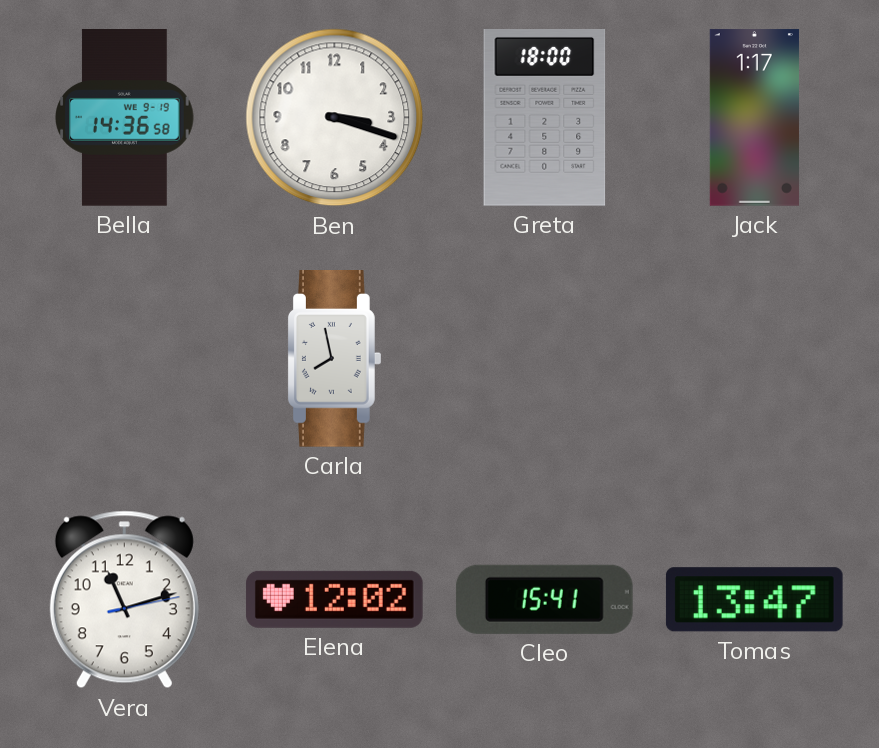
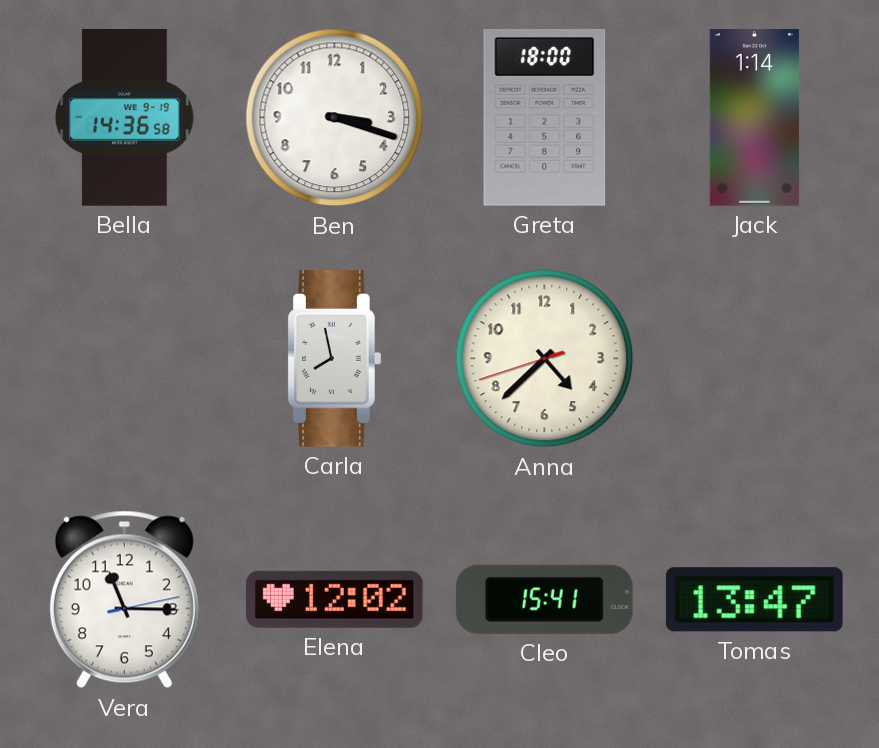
Jack: 1:17 -> 1:14 (754, 118)
Anna: none -> 4:37 (545, 359)
Vera: 11:12 -> 11:15 (124, 600)
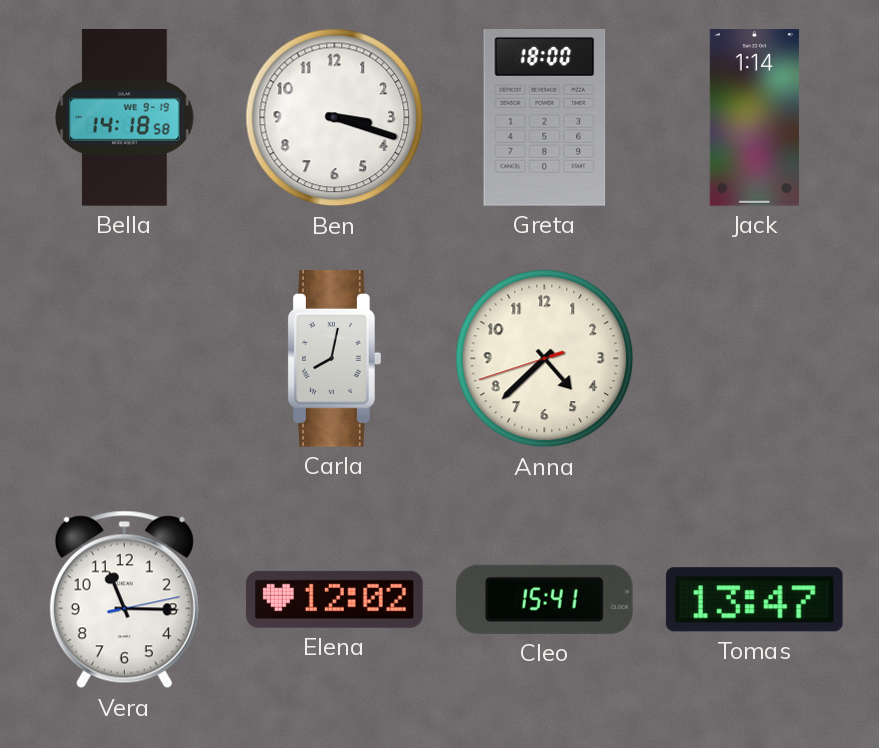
Bella: 14:36 -> 14:18 (125, 118)
Carla: 7:58 -> 8:02 (334, 359)
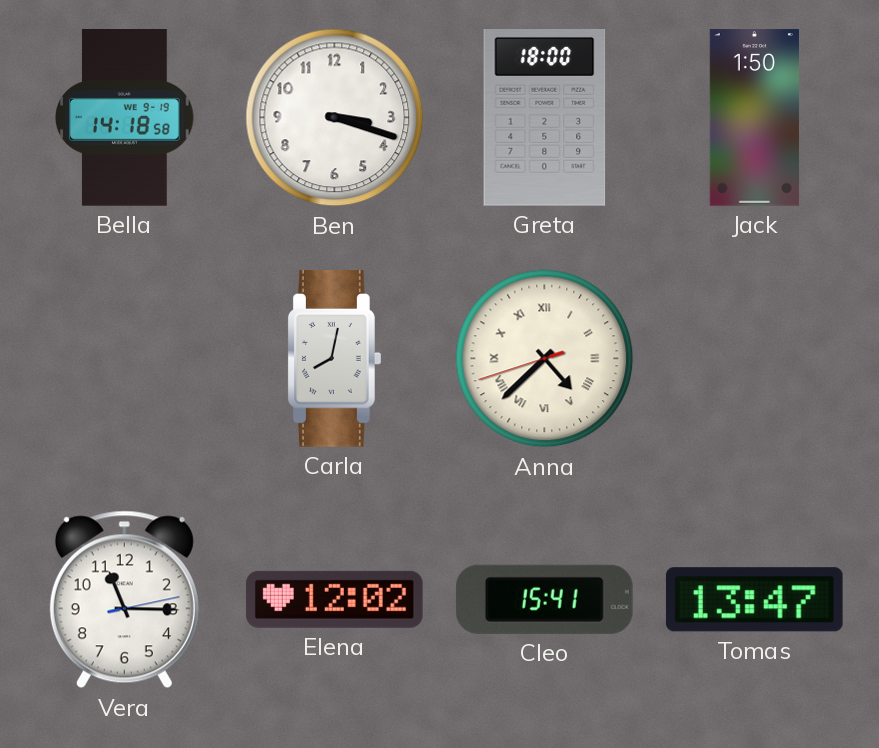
Jack: 1:14 -> 1:50 (754, 118)
Anna numerals: Arabic -> Roman (545, 359)
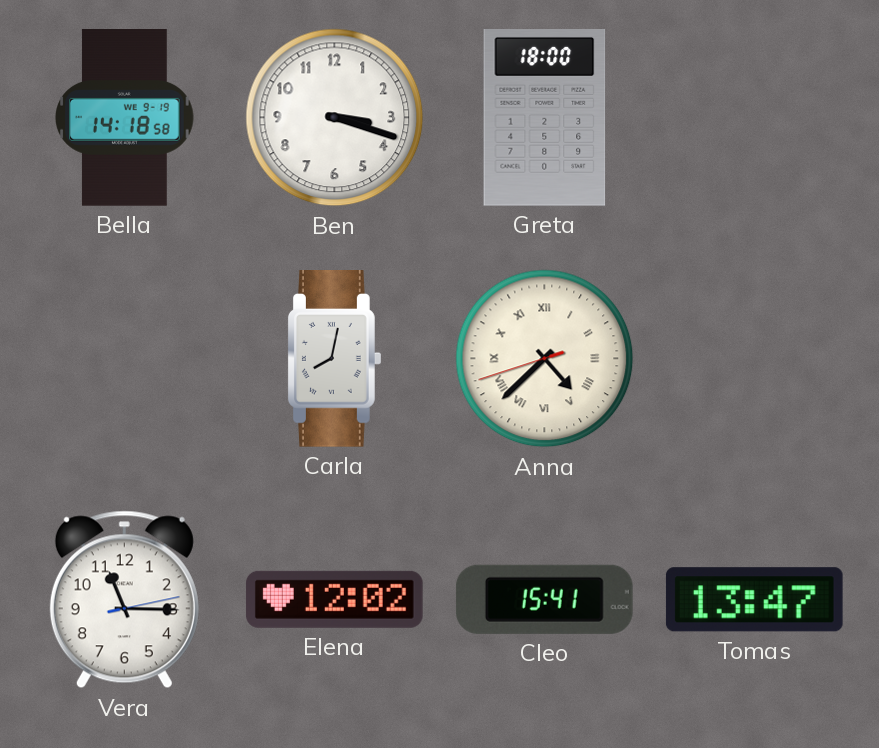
Jack: 1:50 -> none (754, 118)
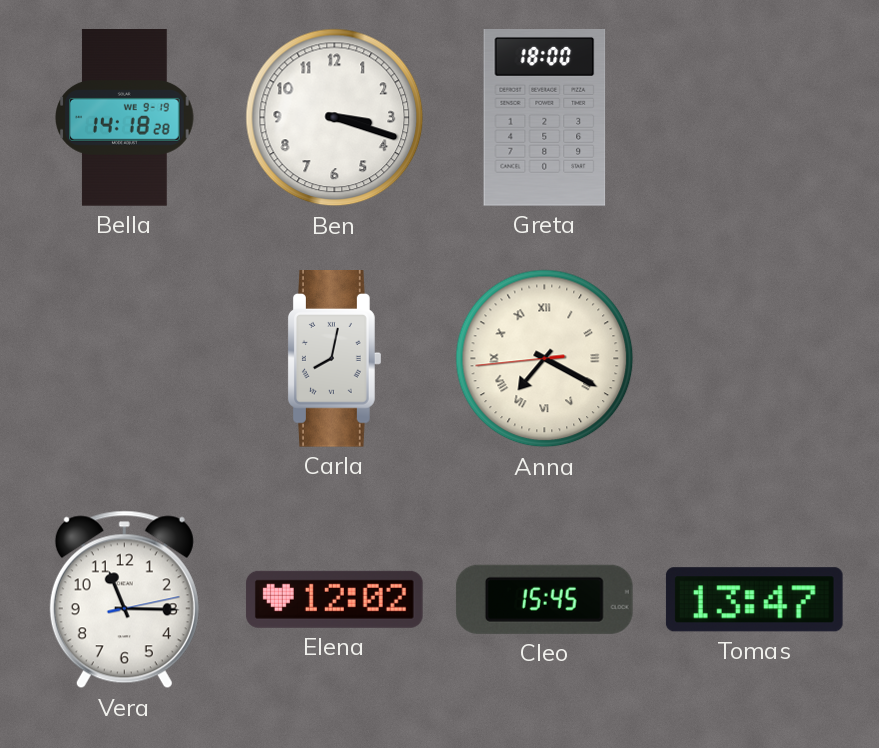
Bella: 14:18:58 -> 14:18:28 (125, 118)
Anna: 4:37 -> 7:19 (545, 359)
Cleo: 15:41 -> 15:45 (544, 599)
